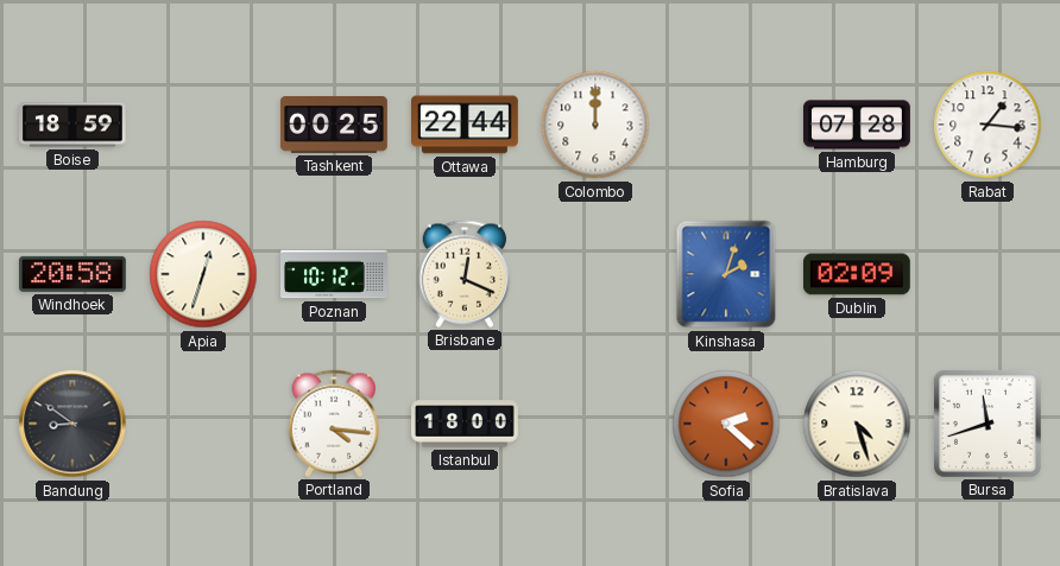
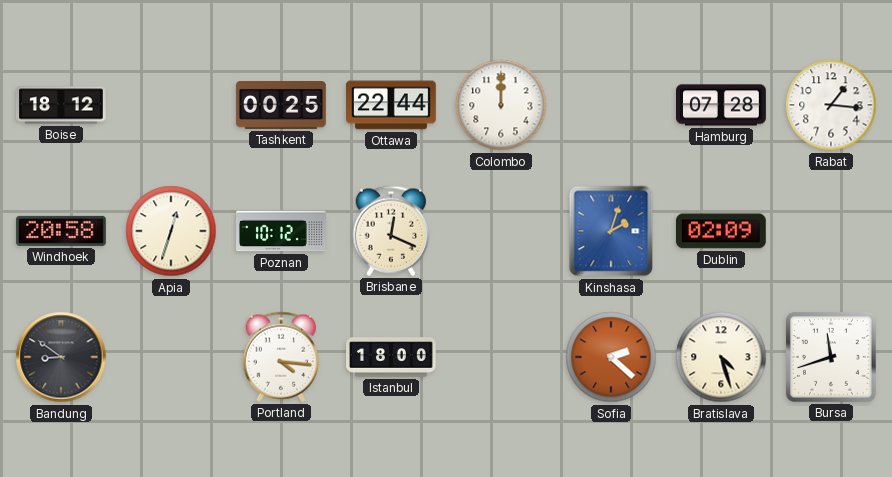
Boise: 18:59 -> 18:12 (62, 105)
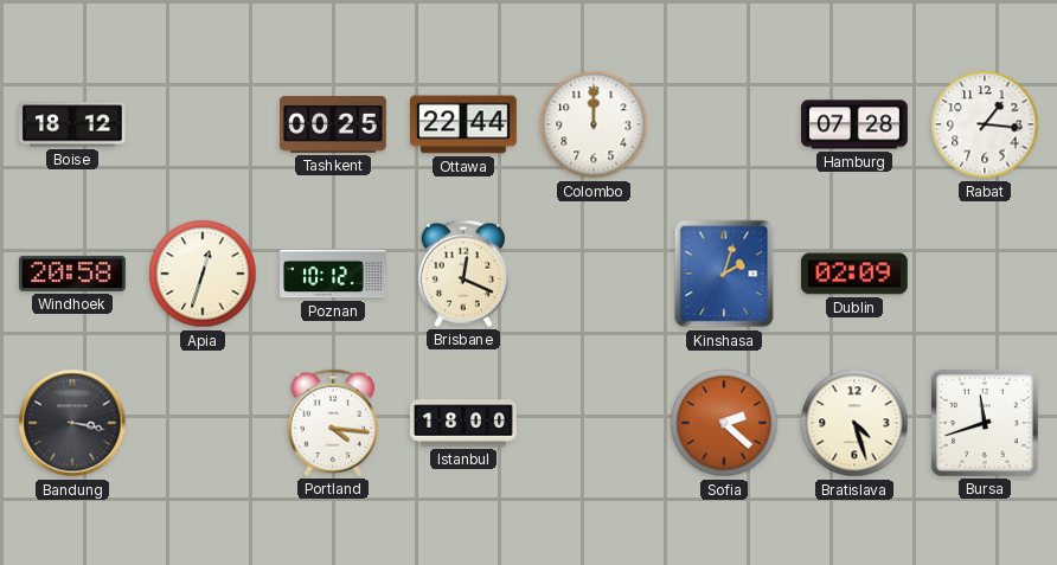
Bandung: 8:51 -> 3:17 (72, 423)
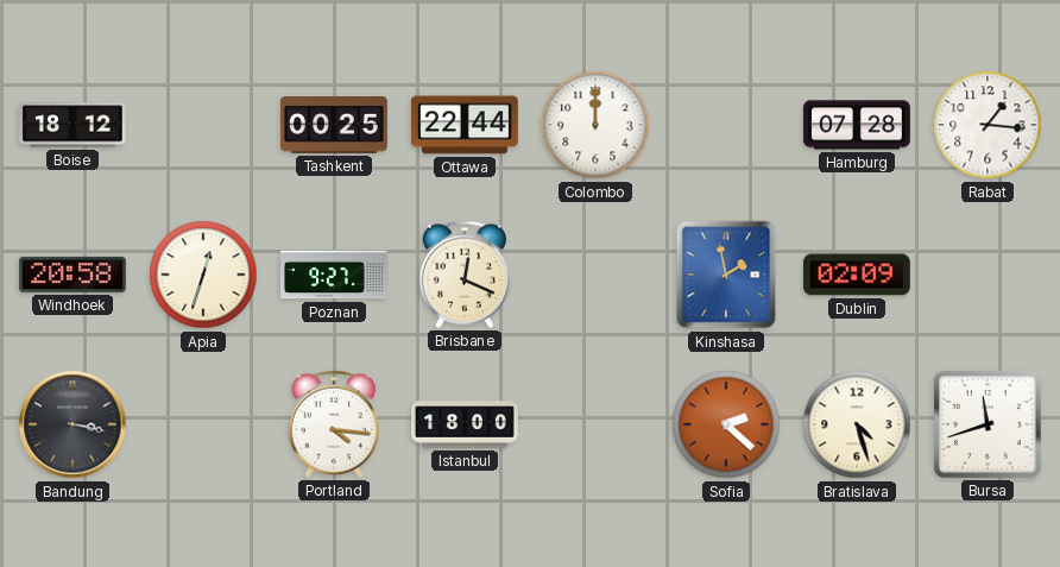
Poznan: 10:12 -> 9:27 (335, 275)
Kinshasa: 2:03 -> 1:58 (726, 275)
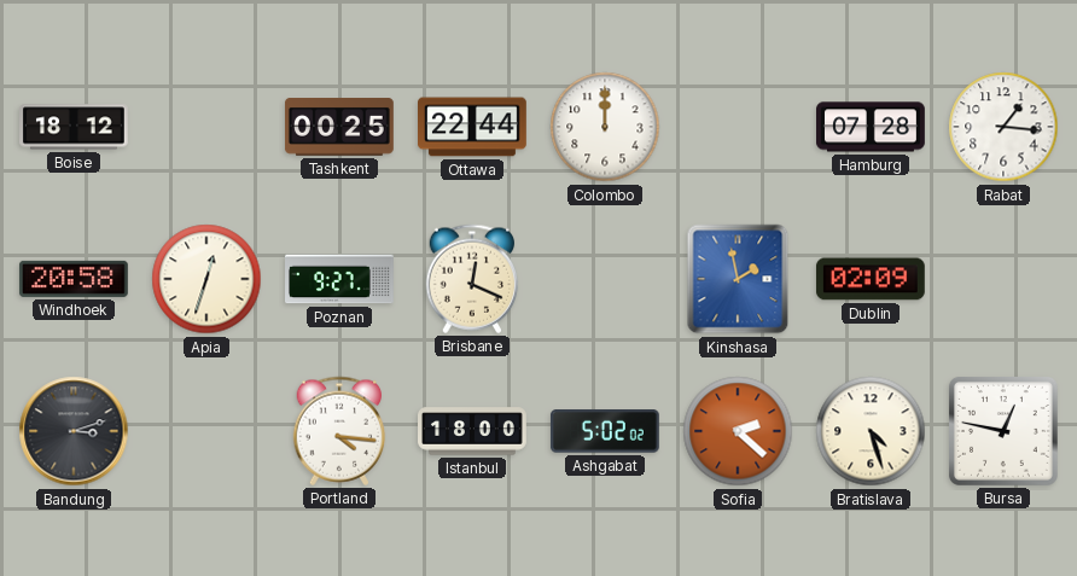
Bandung: 3:17 -> 3:12 (74, 431)
Ashgabat: none -> 5:02 (605, 432)
Bursa: 11:42 -> 12:47 (1003, 431)
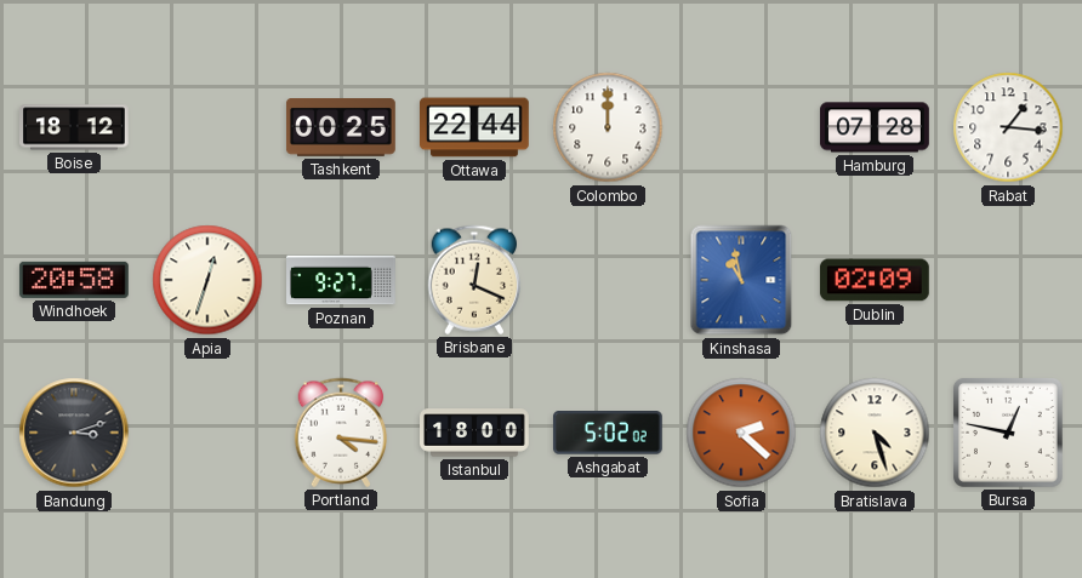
Kinshasa: 1:58 -> 10:58 (741, 280)
